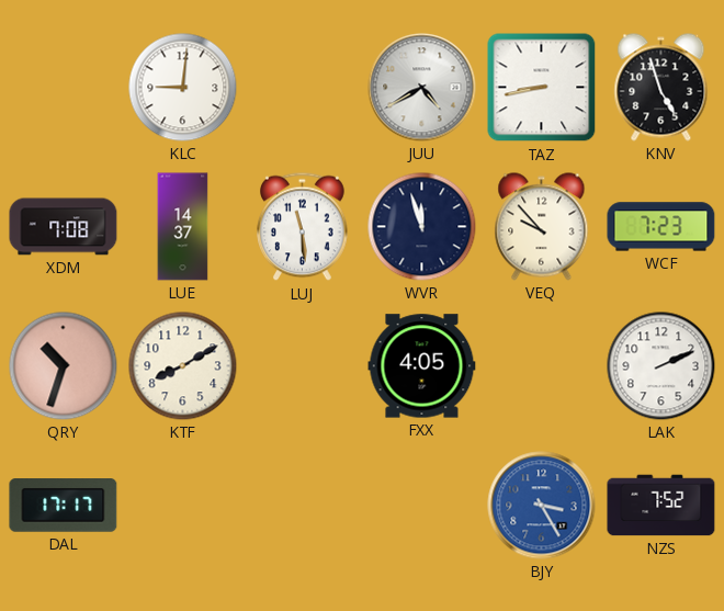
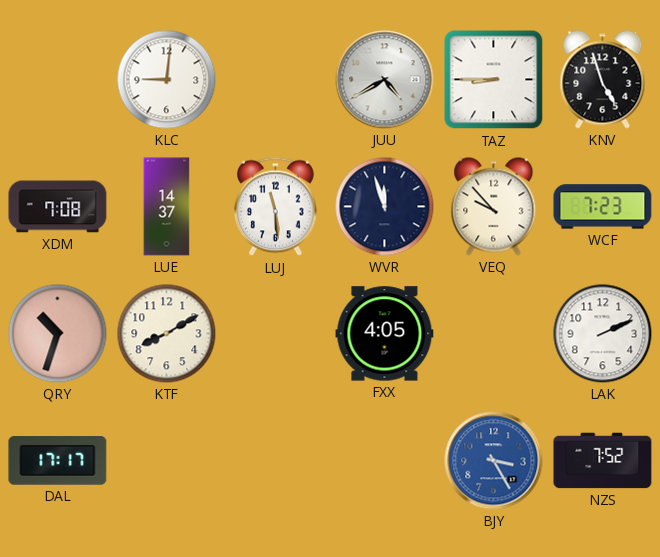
TAZ: 8:43 -> 8:45 (494, 80)
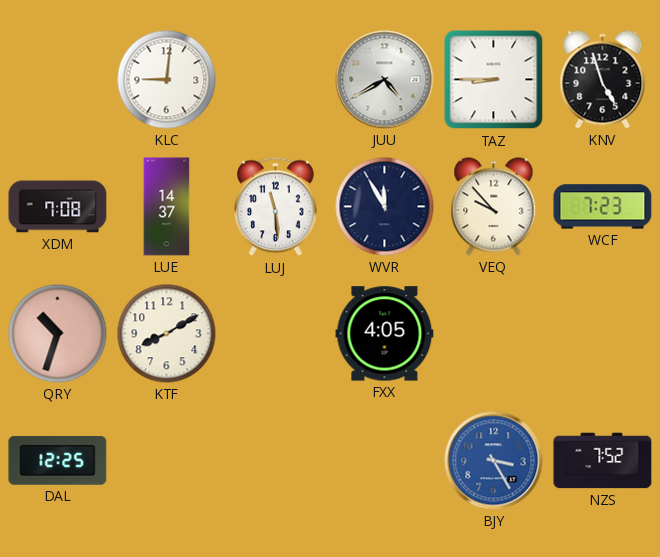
WVR: 11:57 -> 11:55 (385, 207)
LAK: 2:11 -> none (603, 334)
DAL: 17:17 -> 12:25 (58, 461)
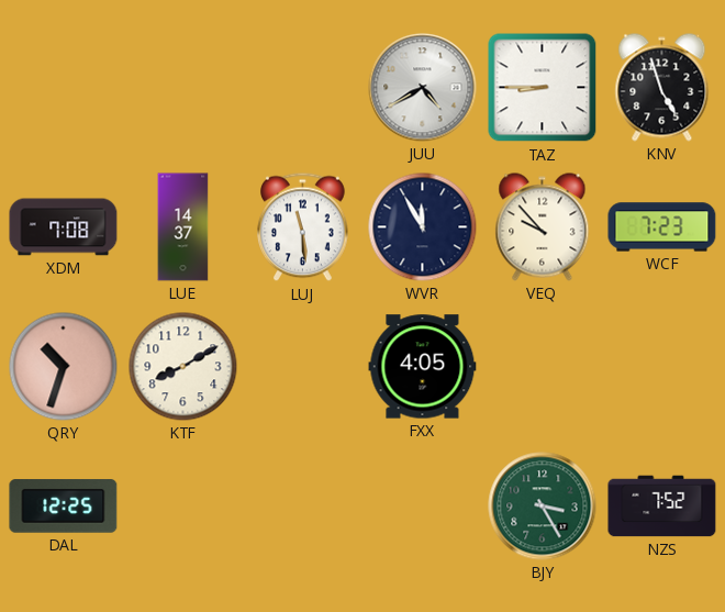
KLC: 9:01 -> none (167, 80)
BJY dial: blue -> green (543, 507)
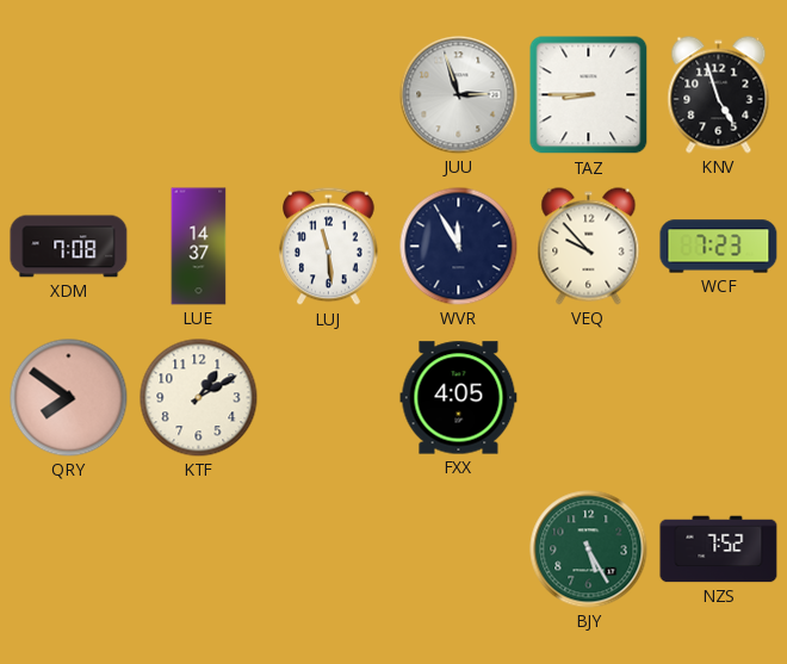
JUU: 4:40 -> 2:57 (459, 95)
QRY: 10:33 -> 7:51 (69, 398)
KTF: 8:10 -> 1:10 (199, 398)
DAL: 12:25 -> none (64, 507)
BJY: 3:25 -> 5:25 (589, 550)
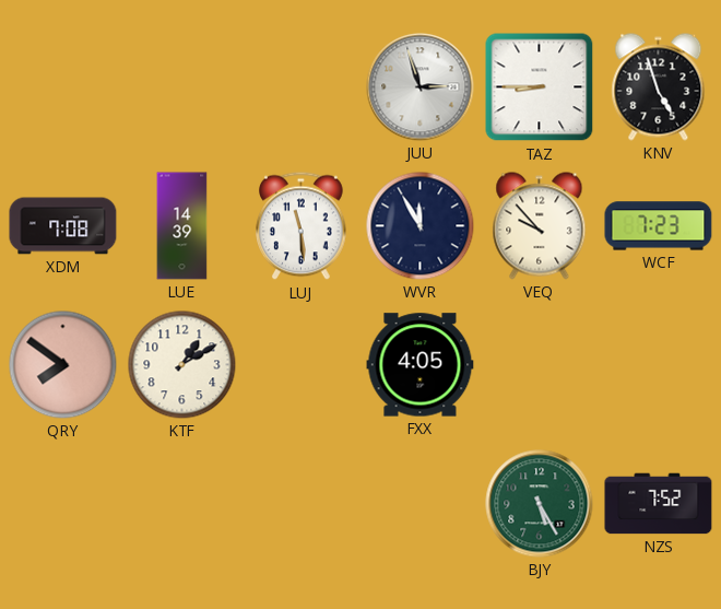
LUE: 14:37 -> 14:39 (182, 226)
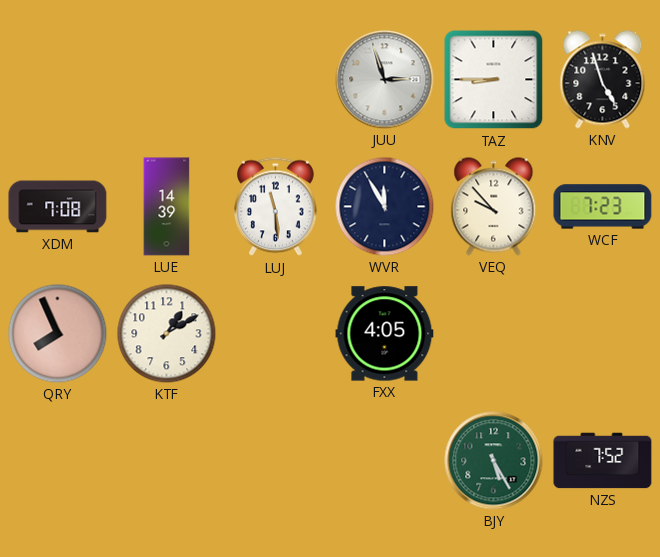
QRY: 7:51 -> 7:56 (58, 334)
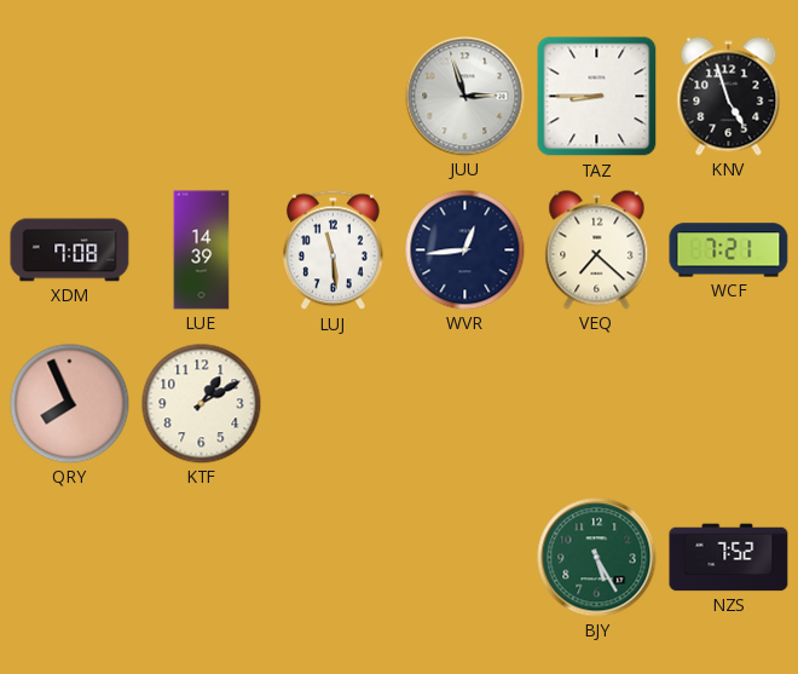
WVR: 11:55 -> 12:44 (465, 250)
VEQ: 9:53 -> 7:22 (597, 250)
WCF: 7:23 -> 7:21 (729, 250)
FXX: 4:05 -> none (385, 334)
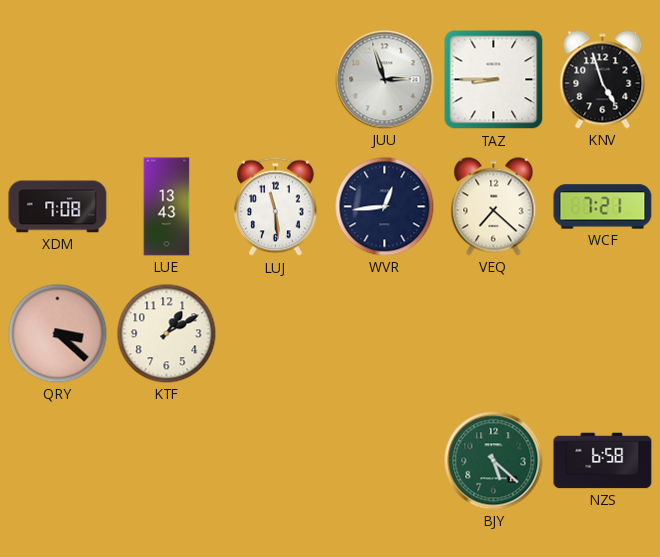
LUE: 14:39 -> 13:43 (167, 207)
QRY: 7:56 -> 3:22 (58, 334)
BJY: 5:25 -> 5:22 (494, 461)
NZS: 7:52 -> 6:58 (603, 461)
